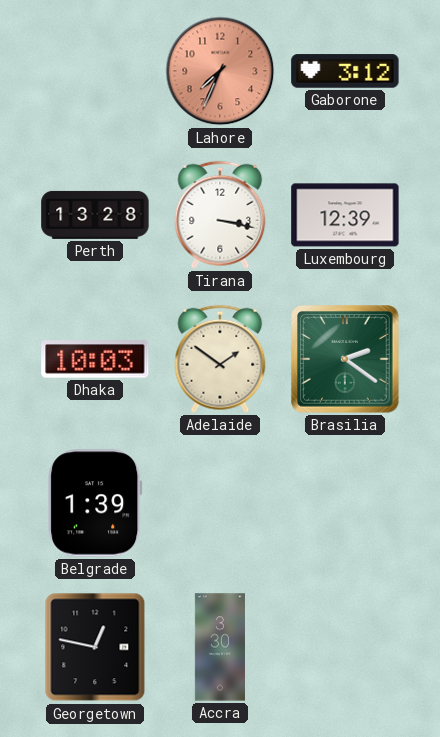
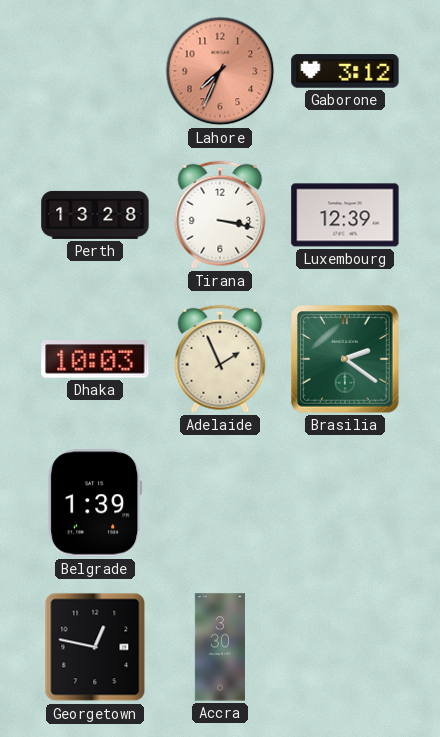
Adelaide: 1:51 -> 1:56 (220, 359)
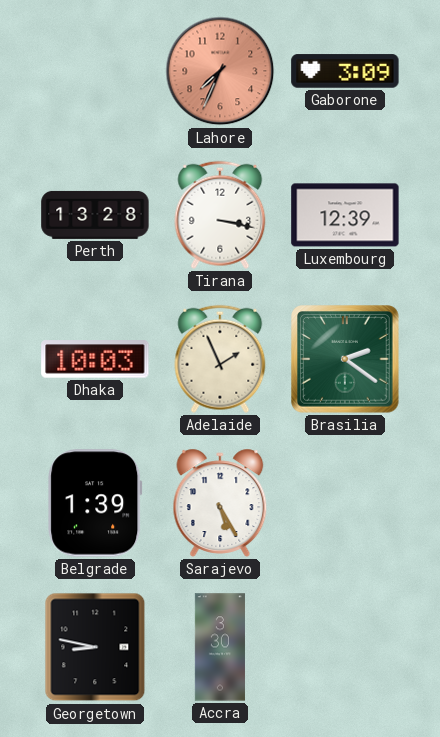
Gaborone: 3:12 -> 3:09 (345, 71)
Sarajevo: none -> 5:25 (220, 503)
Georgetown: 12:47 -> 8:47 (95, 647)
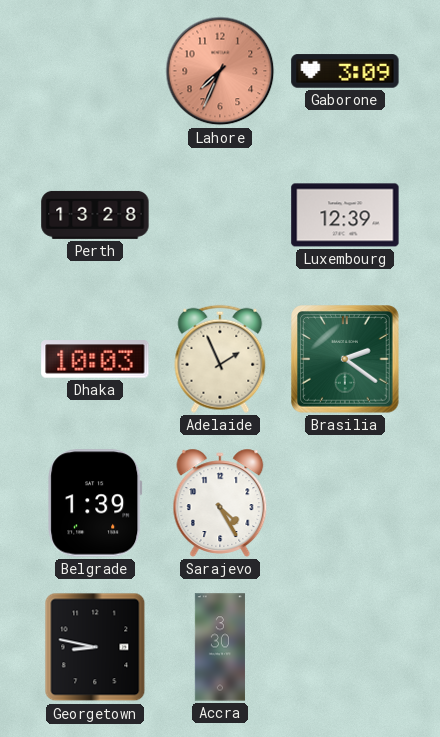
Tirana: 3:17 -> none (220, 215)
Sarajevo: 5:25 -> 4:25 (220, 503)
